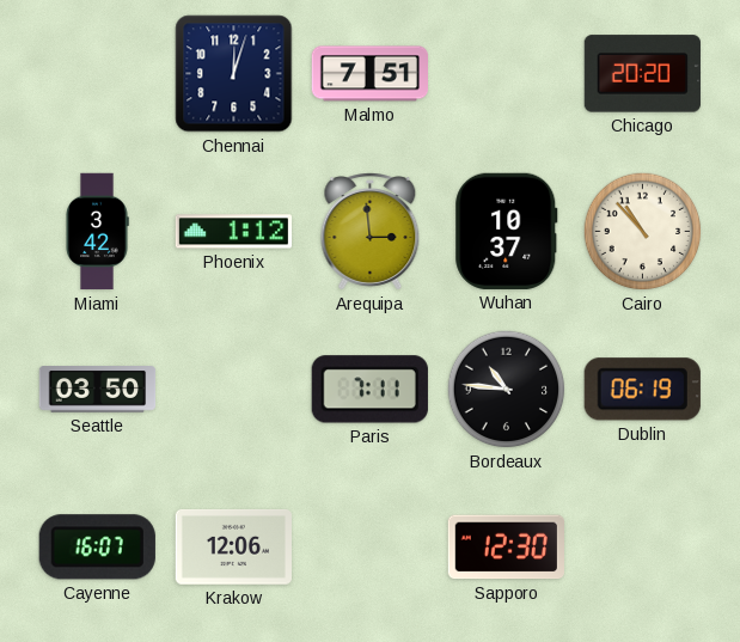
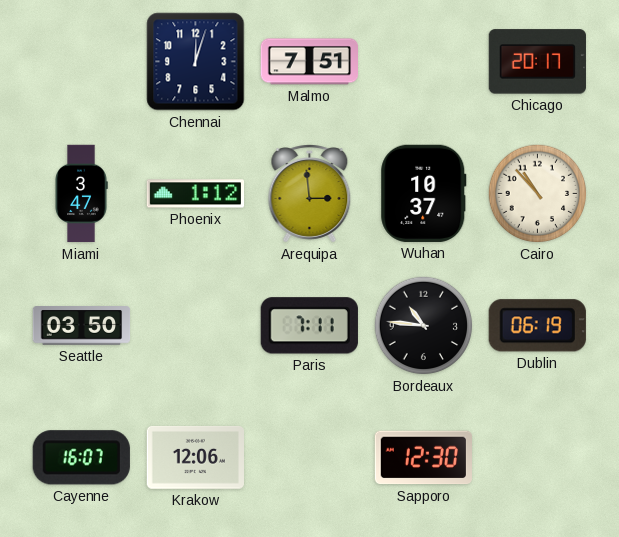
Chicago: 20:20 -> 20:17 (537, 62)
Miami: 3:42 -> 3:47 (81, 194)
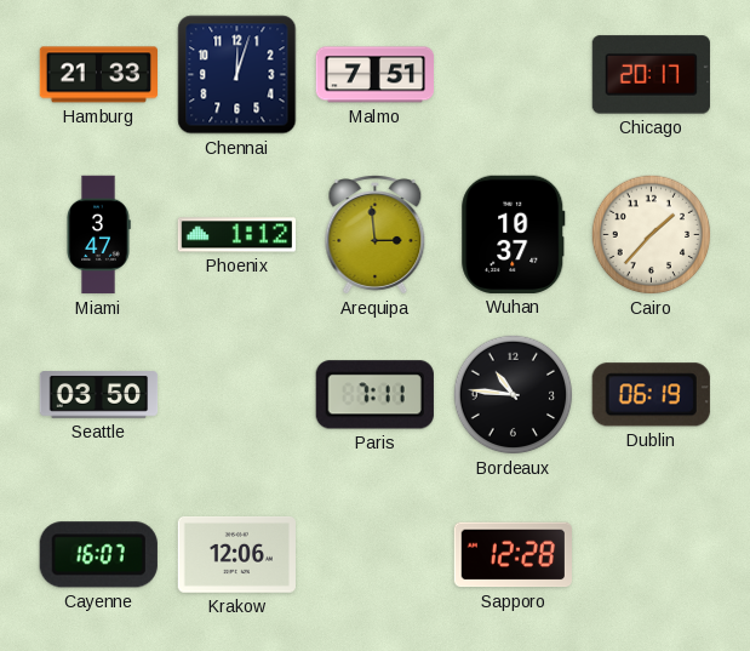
Hamburg: none -> 21:33 (98, 75)
Cairo: 10:53 -> 1:37 (652, 235)
Sapporo: 12:30 -> 12:28 (513, 555)
